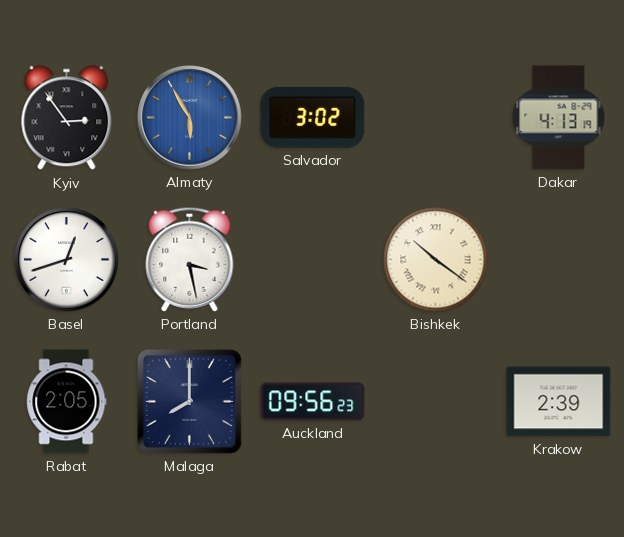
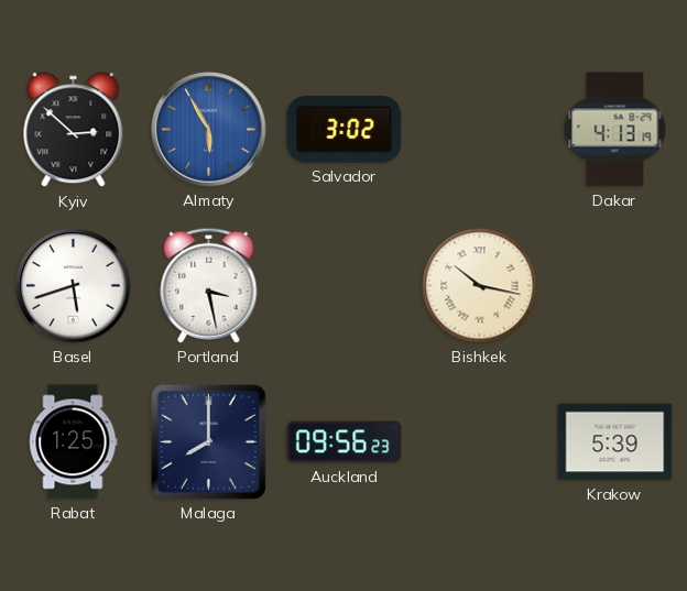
Kyiv: 2:54 -> 2:52 (74, 130)
Basel: 12:42 -> 5:42 (74, 286)
Bishkek: 10:21 -> 10:17 (480, 286)
Rabat: 2:05 -> 1:25 (74, 442)
Krakow: 2:39 -> 5:39 (615, 442)
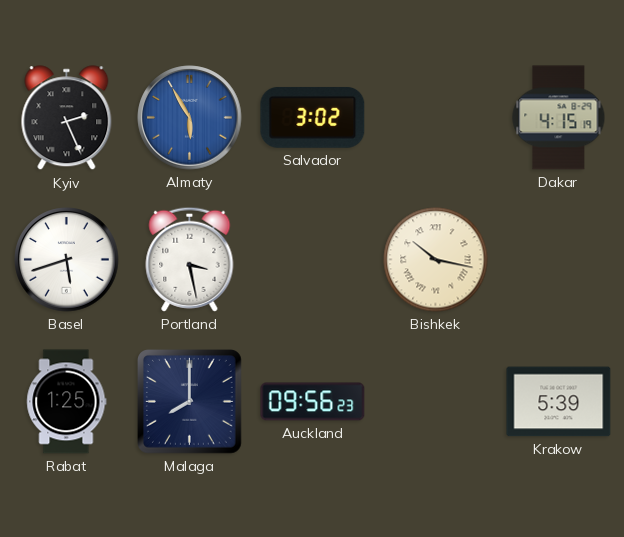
Kyiv: 2:52 -> 2:26 (67, 118)
Dakar: 4:13 -> 4:15 (559, 118)
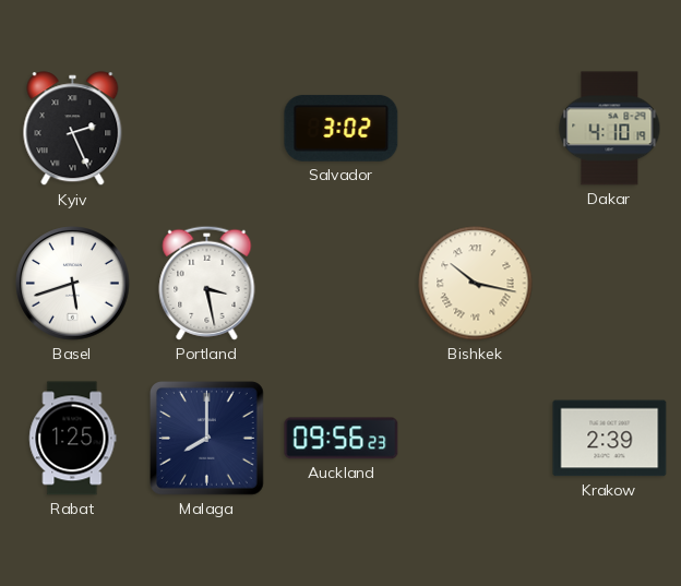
Almaty: 5:55 -> none (190, 118)
Dakar: 4:15 -> 4:10 (610, 129)
Krakow: 5:39 -> 2:39 (610, 439)
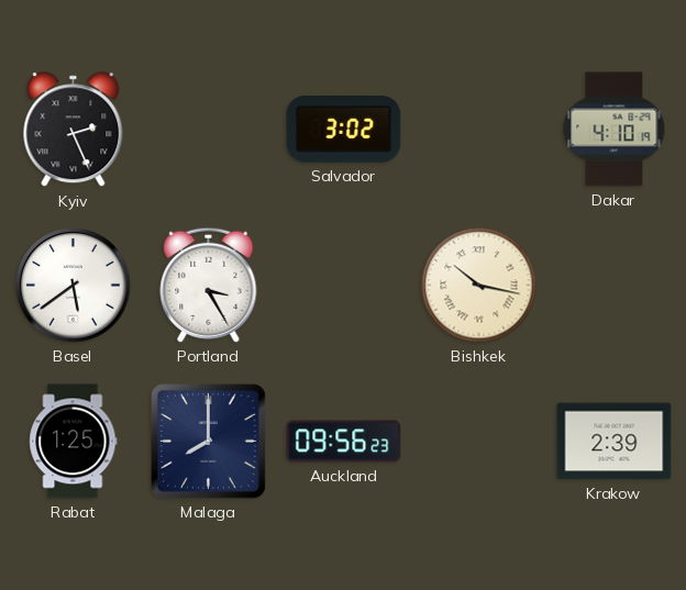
Basel: 5:42 -> 5:39 (74, 286)
Portland: 3:28 -> 3:25 (209, 285)
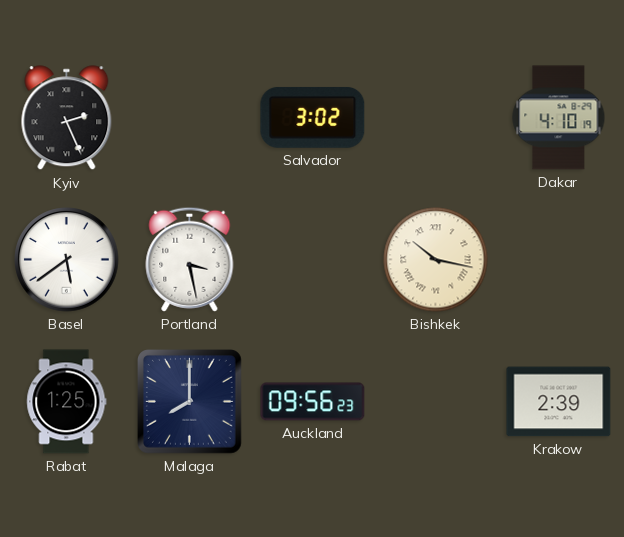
Portland: 3:25 -> 3:28 (190, 259)
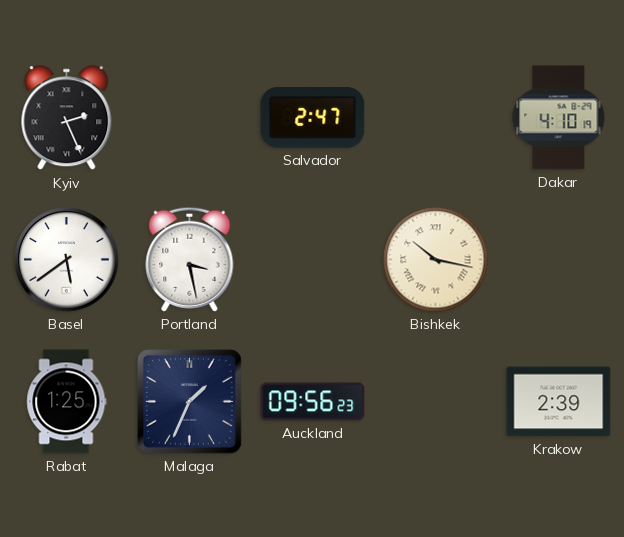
Salvador: 3:02 -> 2:47 (313, 117)
Malaga: 8:00 -> 1:34 (190, 402)
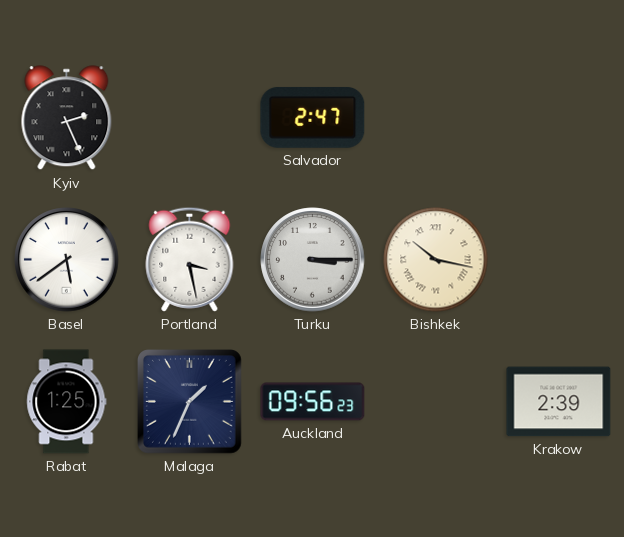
Dakar: 4:10 -> none (559, 118)
Turku: none -> 3:15 (313, 260)
